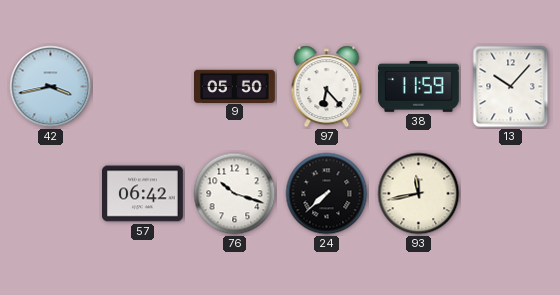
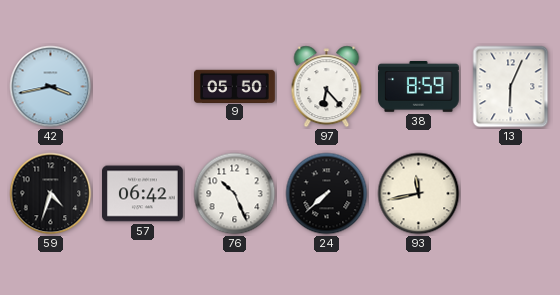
38: 11:59 -> 8:59 (419, 87)
13: 10:07 -> 6:04 (511, 87)
59: none -> 4:33 (51, 194)
76: 10:18 -> 10:26 (235, 194)
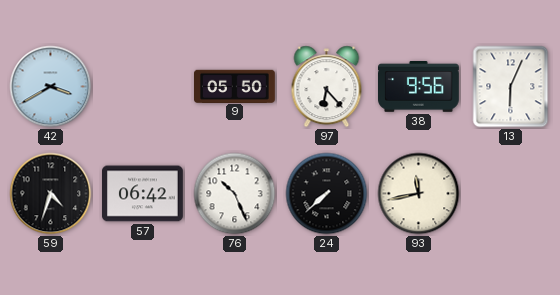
42: 3:43 -> 3:40 (51, 87)
38: 8:59 -> 9:56 (419, 87)
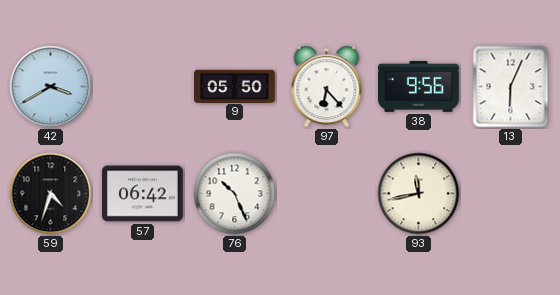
24: 7:38 -> none (327, 194)
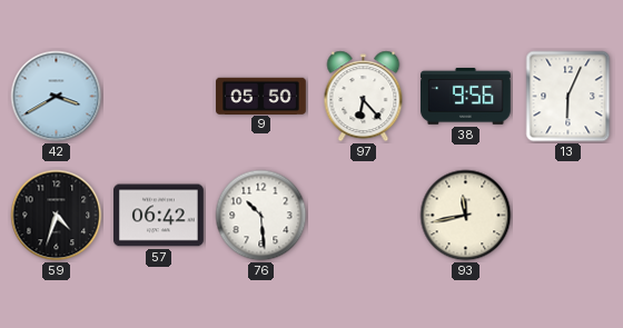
76: 10:26 -> 10:29 (261, 216)
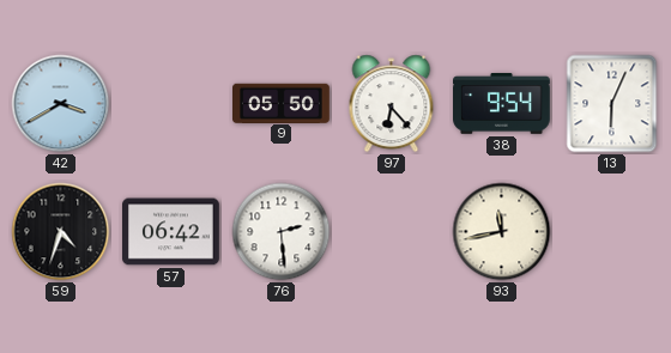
38: 9:56 -> 9:54 (502, 104)
76: 10:29 -> 2:29 (282, 232)
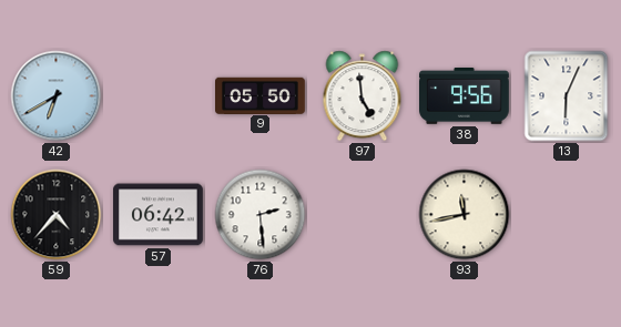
42: 3:40 -> 6:40 (57, 96)
97: 6:23 -> 4:59 (363, 96)
38: 9:54 -> 9:56 (465, 96)
59: 4:33 -> 4:37 (57, 215)
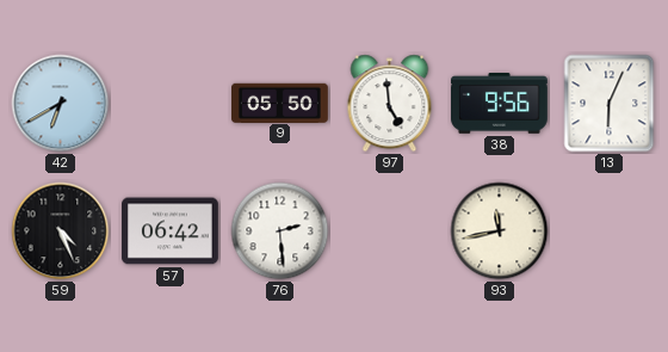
59: 4:37 -> 4:26 (61, 231)
